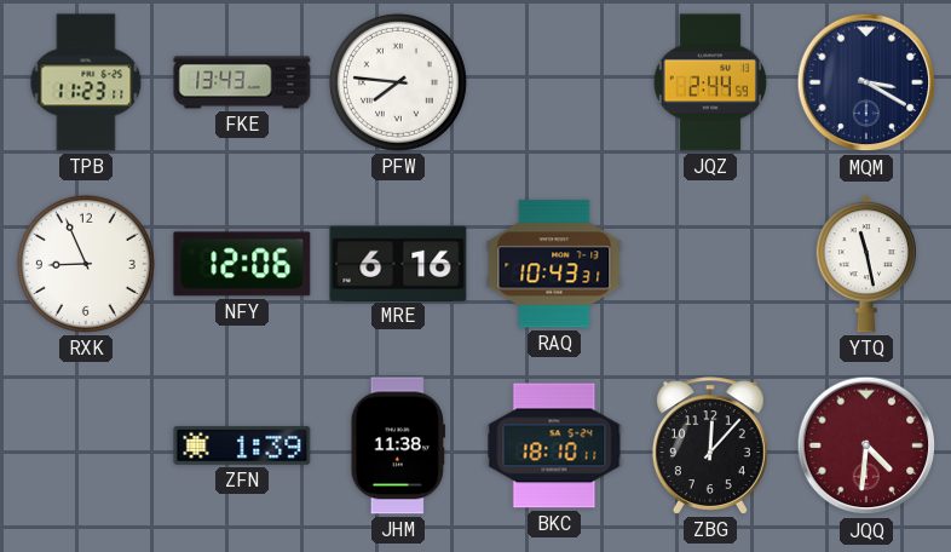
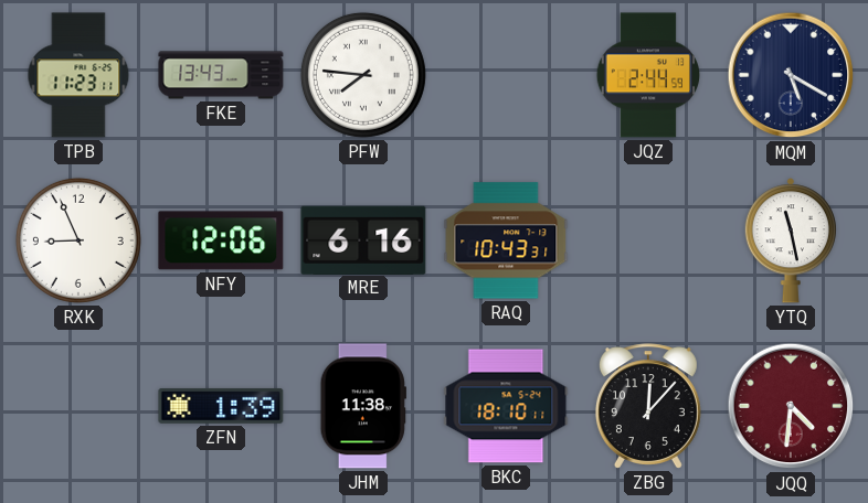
MQM: 3:20 -> 5:20 (791, 75)
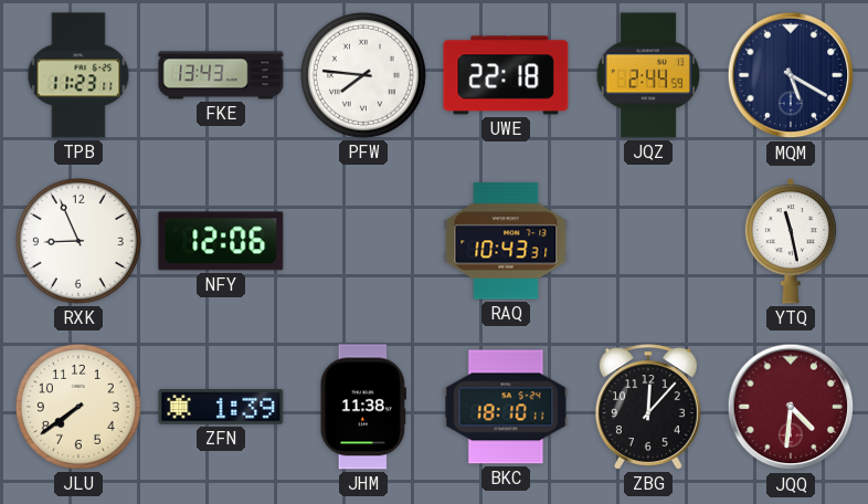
UWE: none -> 22:18 (506, 75)
MRE: 6:16 -> none (363, 239)
JLU: none -> 7:39 (78, 407)
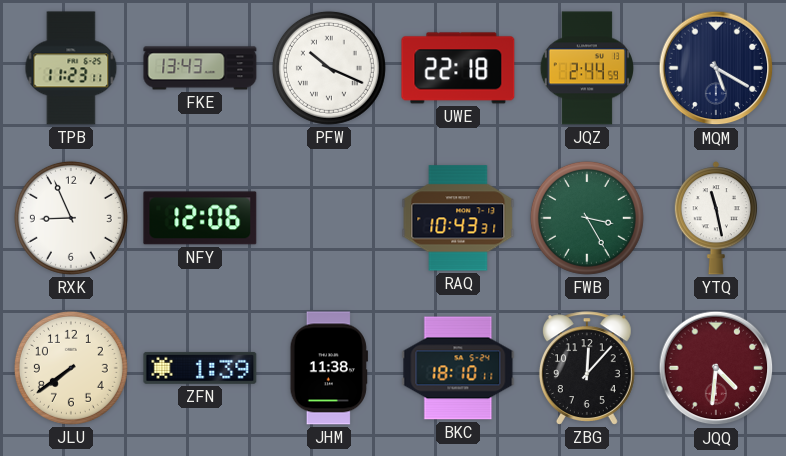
PFW: 7:46 -> 10:19 (329, 68)
FWB: none -> 3:25 (587, 218)
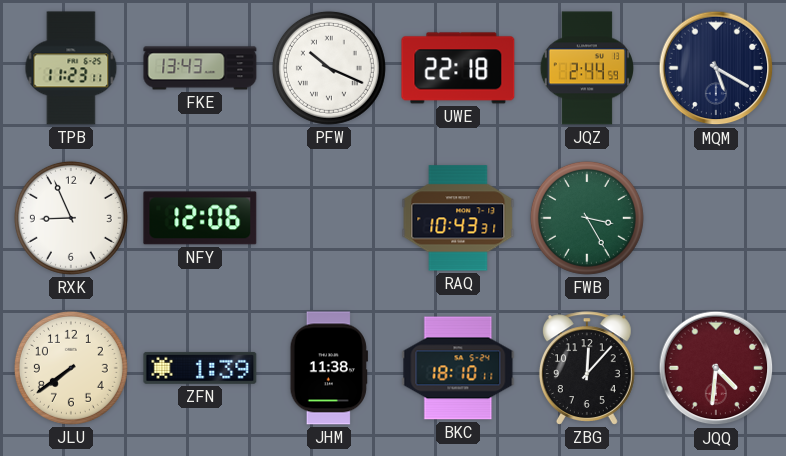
YTQ: 11:28 -> none (716, 218)
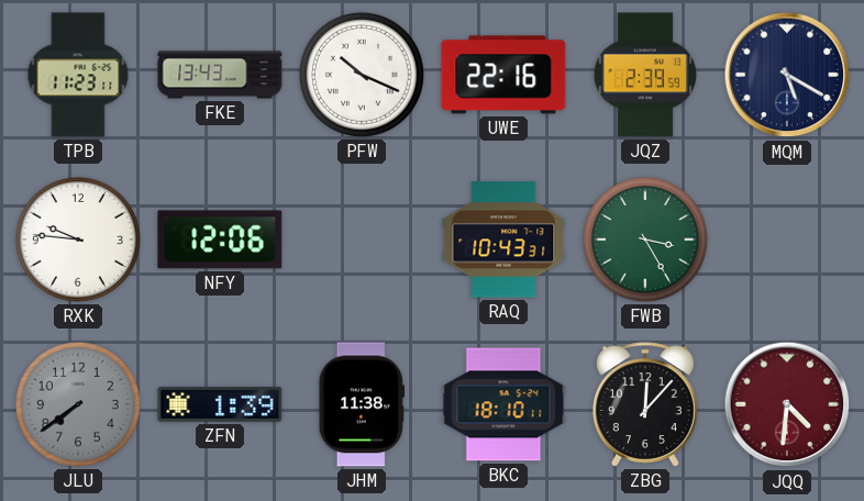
UWE: 22:18 -> 22:16 (503, 75)
JQZ: 2:44 -> 2:39 (644, 75)
RXK: 8:56 -> 9:46 (78, 240)
JLU dial: cream -> grey (78, 404)
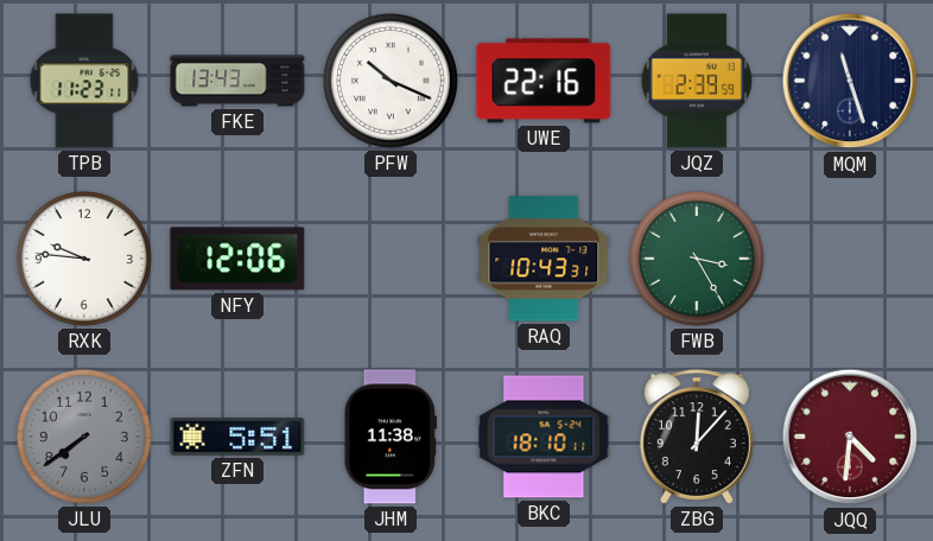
MQM: 5:20 -> 11:27 (850, 81)
ZFN: 1:39 -> 5:51 (237, 437)
